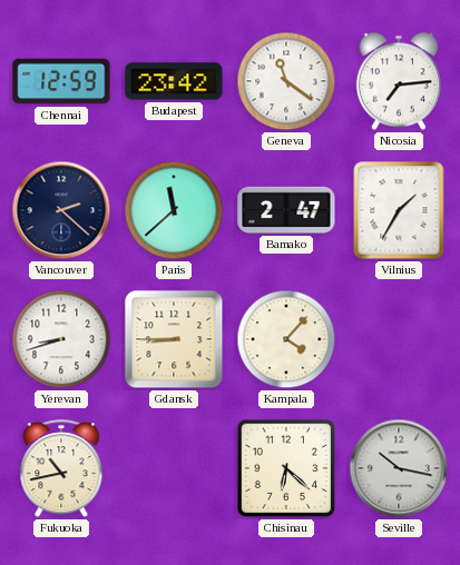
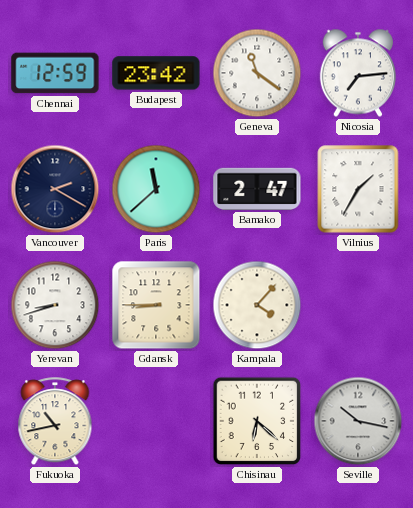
Vancouver: 2:22 -> 2:20 (55, 189)
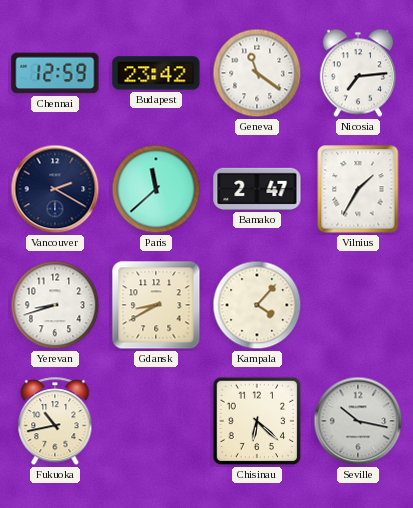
Gdansk: 8:45 -> 8:40 (156, 305)
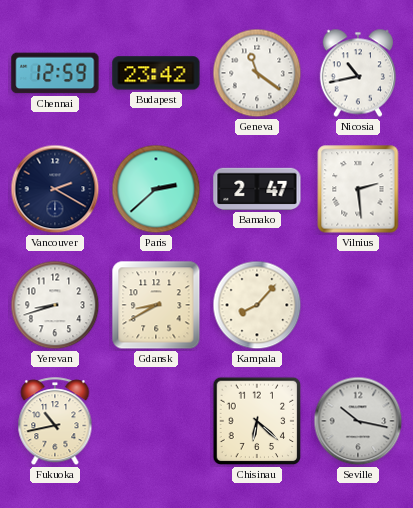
Nicosia: 7:14 -> 10:43 (357, 73)
Paris: 11:38 -> 2:38 (156, 189)
Vilnius: 1:35 -> 2:29 (358, 189)
Kampala: 4:07 -> 8:07 (257, 305)
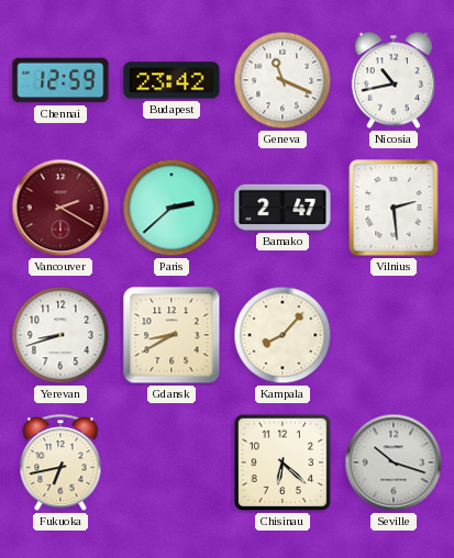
Geneva: 11:21 -> 11:19 (283, 80)
Vancouver dial: navy -> burgundy (60, 208)
Fukuoka: 10:43 -> 6:43 (60, 464)
Seville: 10:17 -> 10:18 (394, 462)
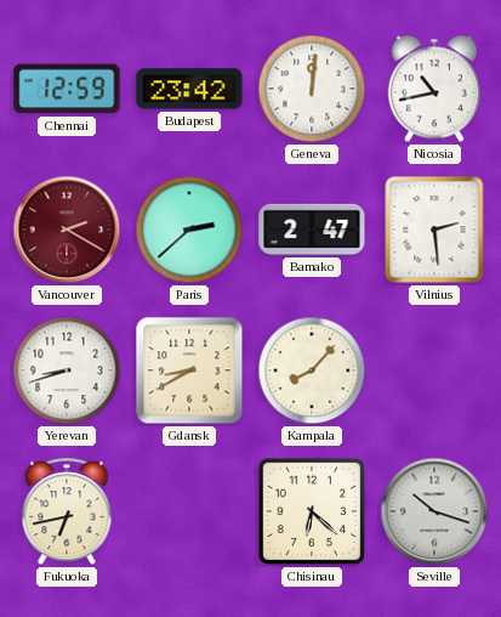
Geneva: 11:19 -> 12:01 (312, 89)
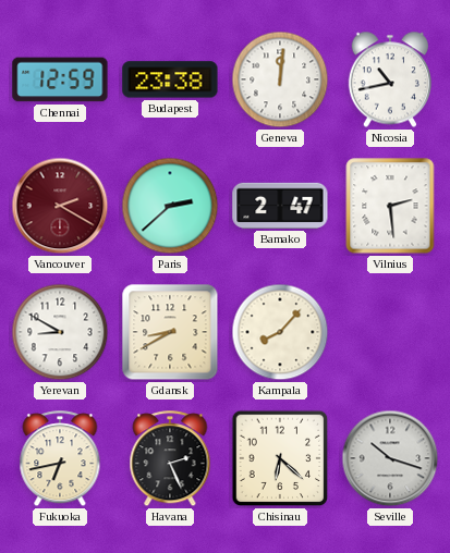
Budapest: 23:42 -> 23:38 (170, 79)
Yerevan: 8:42 -> 8:50 (60, 332)
Havana: none -> 2:26 (170, 459)
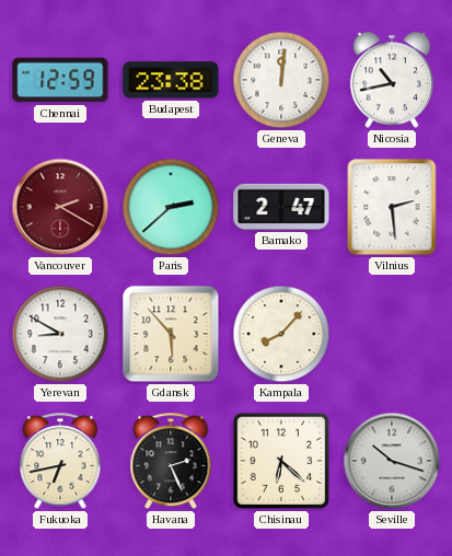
Gdansk: 8:40 -> 5:53 (171, 334)
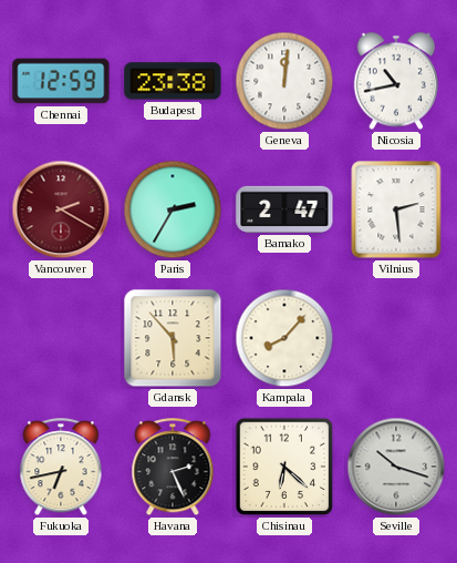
Paris: 2:38 -> 2:35 (173, 209)
Yerevan: 8:50 -> none (60, 334)
